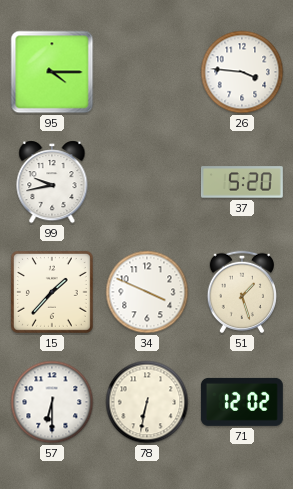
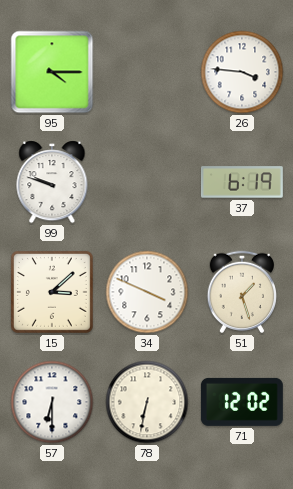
99: 9:43 -> 9:48 (52, 182)
37: 5:20 -> 6:19 (242, 182)
15: 1:37 -> 3:08 (53, 293)
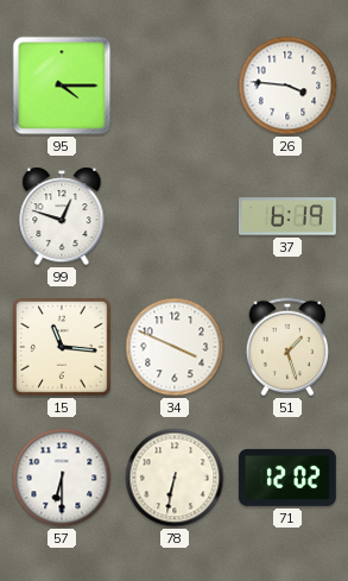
99: 9:48 -> 12:48 (62, 216)
15: 3:08 -> 11:16 (63, 348)
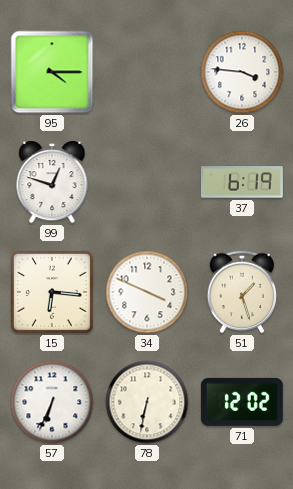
15: 11:16 -> 6:16 (53, 293)
57: 6:30 -> 6:34 (52, 402)
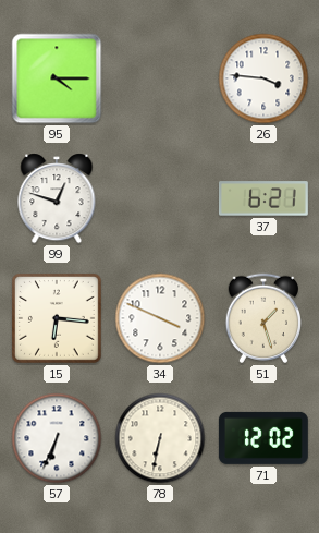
37: 6:19 -> 6:21 (263, 198)
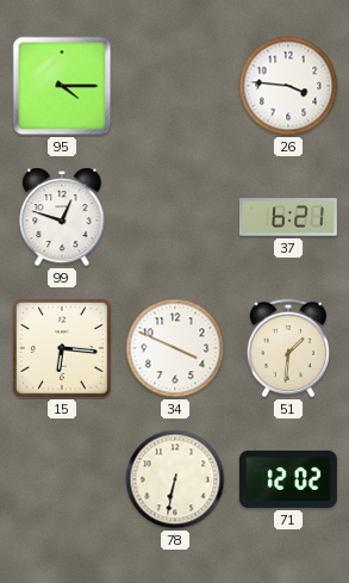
51: 1:27 -> 1:31 (287, 348)
57: 6:34 -> none (57, 438)
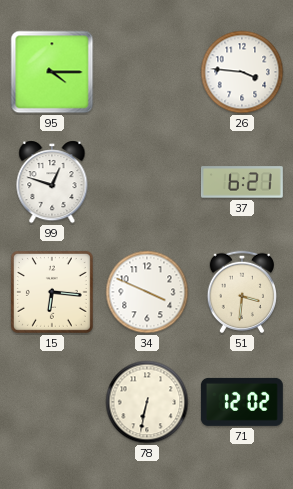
51: 1:31 -> 3:31 (241, 292)
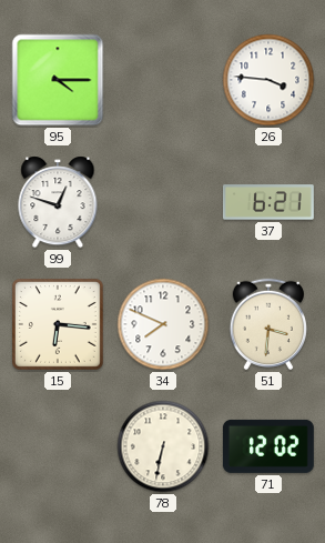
34: 3:49 -> 7:49 (163, 324)
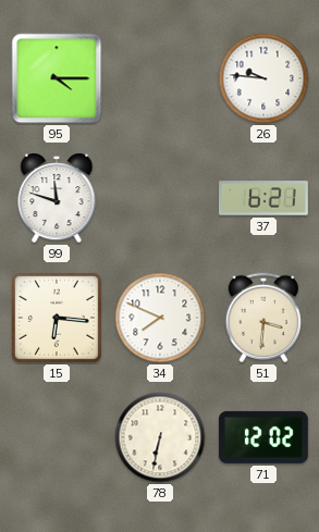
26: 3:46 -> 9:46 (263, 78)
99: 12:48 -> 11:48 (57, 198)
